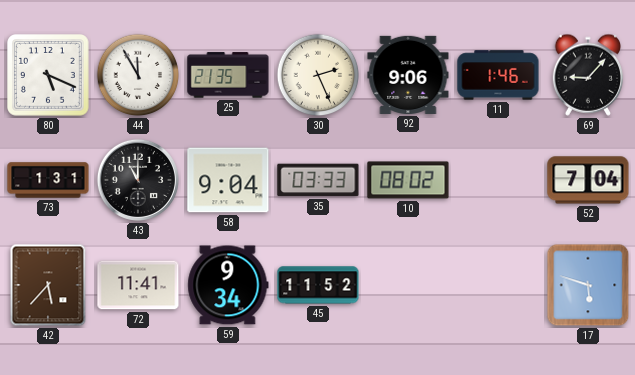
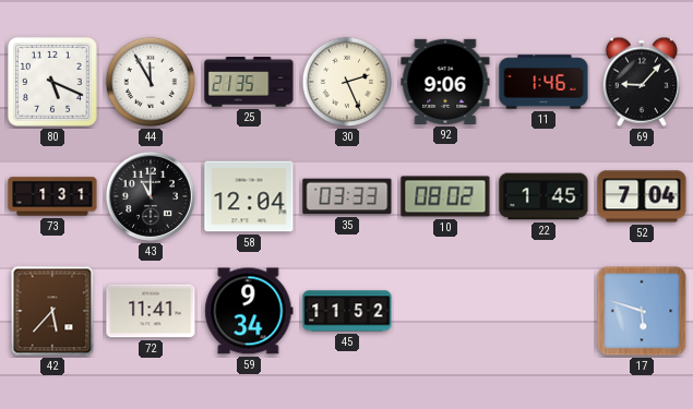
58: 9:04 -> 12:04 (249, 196)
22: none -> 1:45 (543, 196)
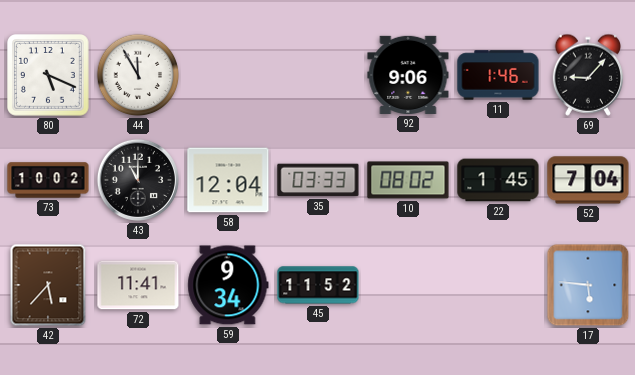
25: 21:35 -> none (249, 82)
30: 2:26 -> none (347, 82)
73: 1:31 -> 10:02 (48, 180)
17: 5:48 -> 5:46 (588, 285)
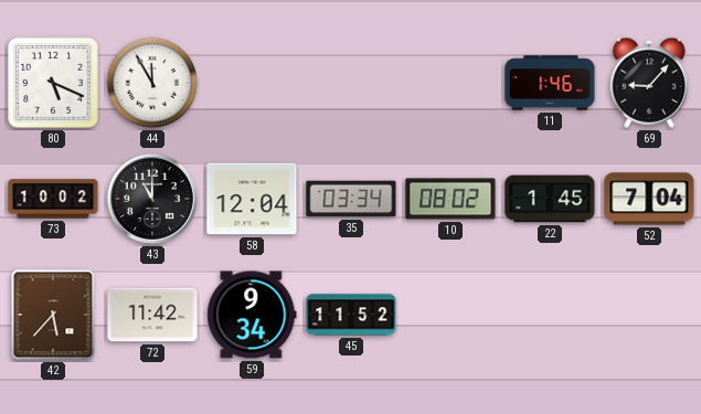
92: 9:06 -> none (408, 75)
35: 03:33 -> 03:34 (351, 199)
72: 11:41 -> 11:42 (152, 315)
17: 5:46 -> none (588, 285)
